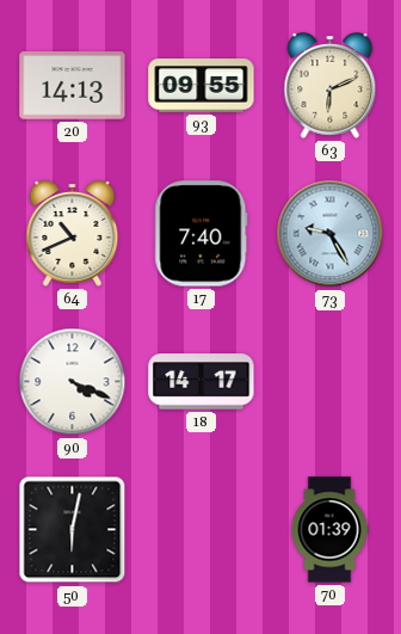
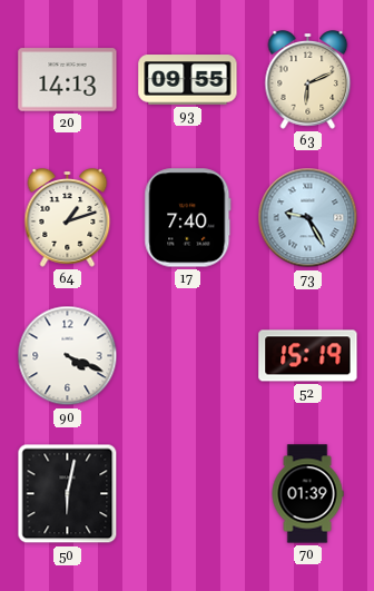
64: 10:41 -> 1:12 (68, 218)
18: 14:17 -> none (202, 382)
52: none -> 15:19 (308, 356)
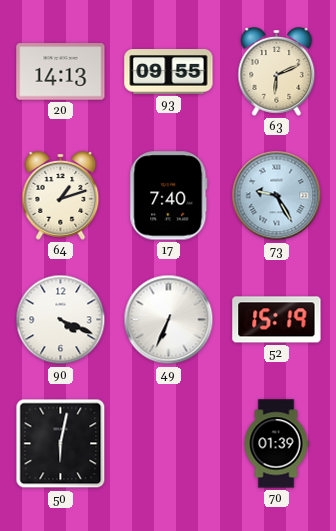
49: none -> 6:34 (169, 320)
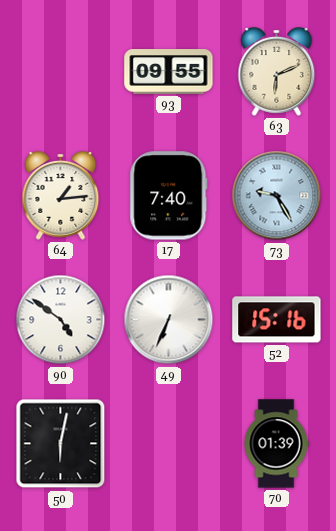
20: 14:13 -> none (61, 72)
64: 1:12 -> 1:14 (61, 196)
90: 4:19 -> 4:51 (61, 320)
52: 15:19 -> 15:16 (277, 320)
